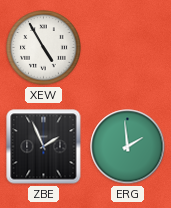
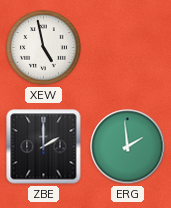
XEW: 4:55 -> 4:58 (44, 48)
ZBE: 1:56 -> 2:00 (44, 147)
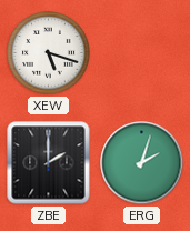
XEW: 4:58 -> 5:18 (49, 53)
ERG: 1:59 -> 2:03 (142, 163)
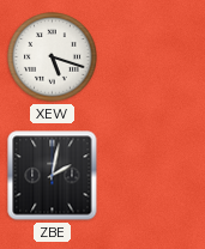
ZBE: 2:00 -> 2:02 (53, 176)
ERG: 2:03 -> none (142, 163)
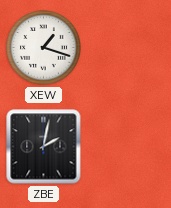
XEW: 5:18 -> 1:18 (44, 48)
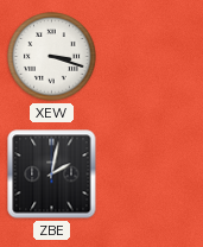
XEW: 1:18 -> 3:18 (52, 57)
